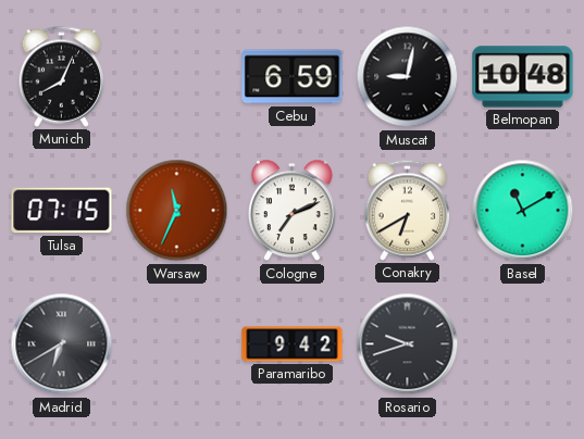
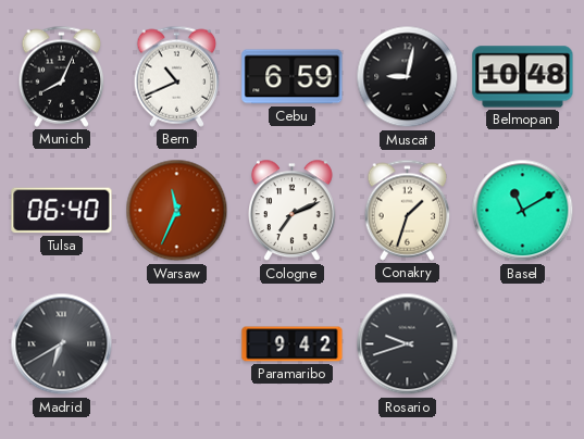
Bern: none -> 10:41 (177, 76)
Tulsa: 07:15 -> 06:40 (62, 211)
Conakry: 6:40 -> 1:33 (408, 210)
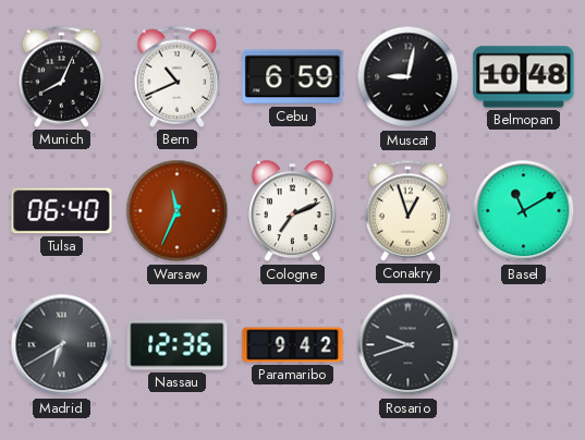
Conakry: 1:33 -> 12:57 (409, 210)
Nassau: none -> 12:36 (178, 345)
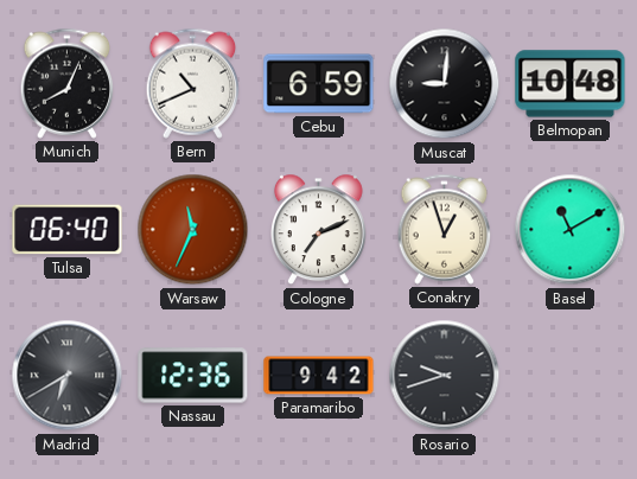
Muscat: 9:02 -> 9:01 (445, 84)
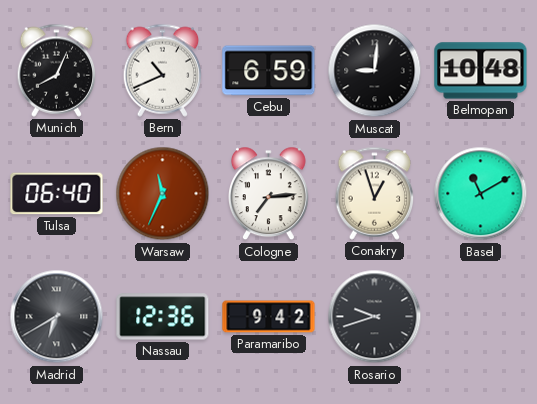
Cologne: 7:11 -> 7:14 (268, 194)
